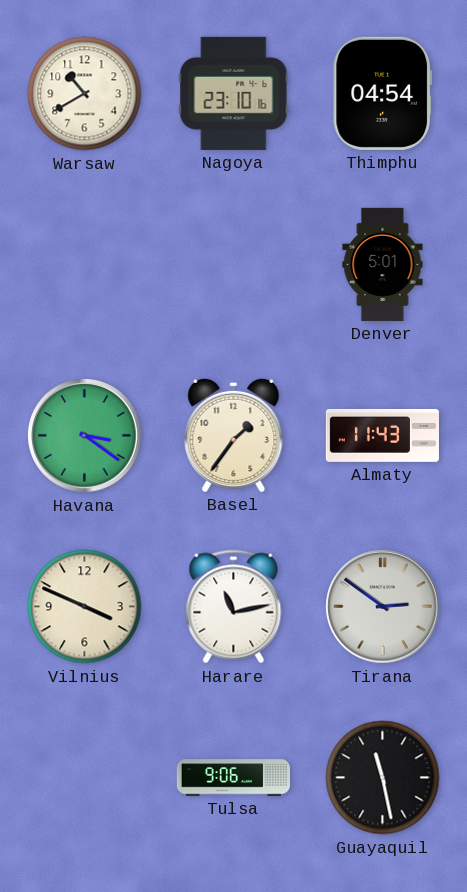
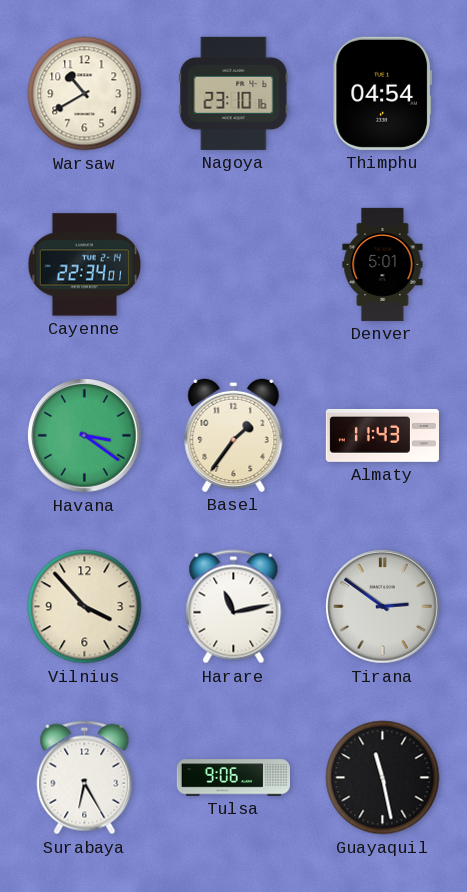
Cayenne: none -> 22:34 (85, 265)
Vilnius: 3:49 -> 3:53 (85, 607)
Surabaya: none -> 6:25 (85, 778)
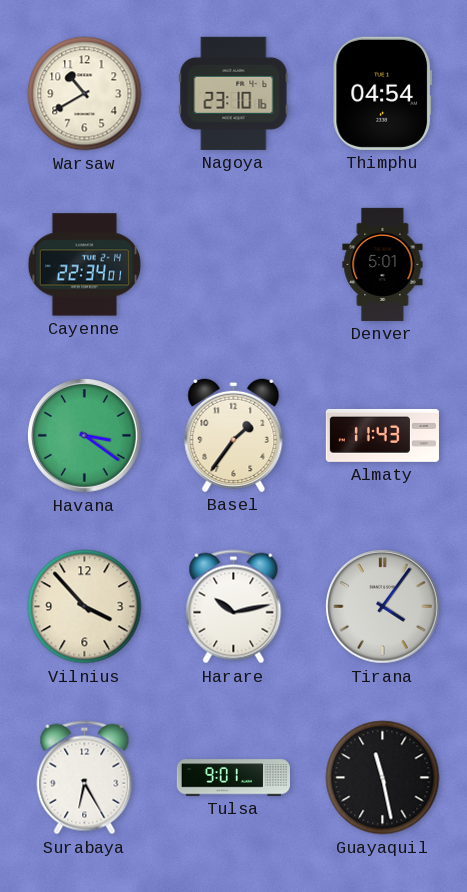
Harare: 11:13 -> 10:13 (234, 607)
Tirana: 2:51 -> 4:06 (383, 607)
Tulsa: 9:06 -> 9:01 (233, 778)
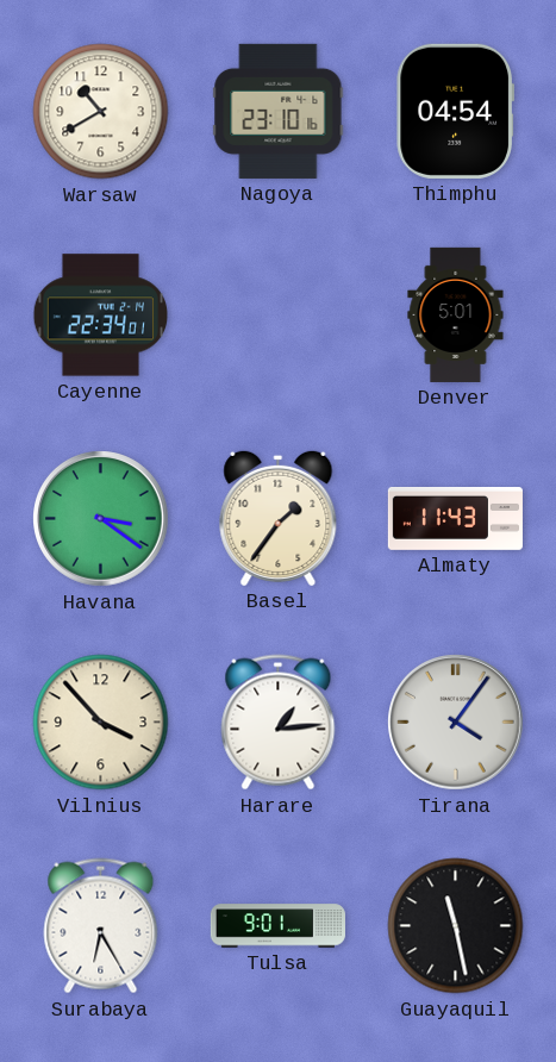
Harare: 10:13 -> 1:14 (279, 723)
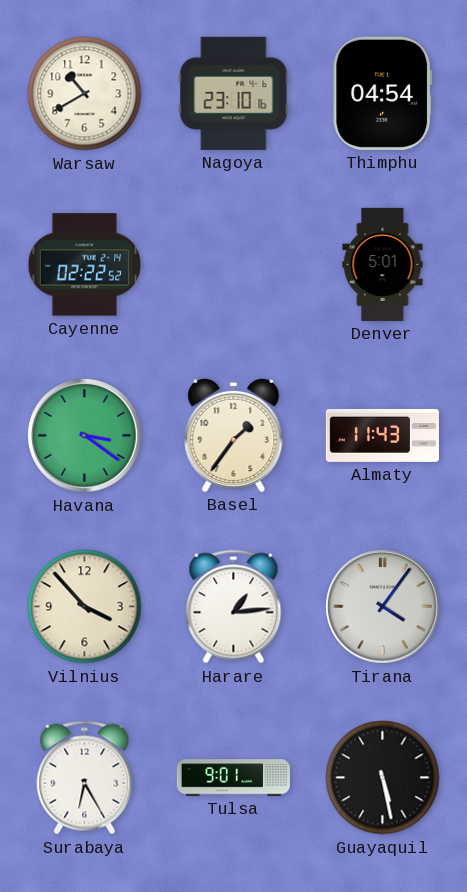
Cayenne: 22:34 -> 02:22 (85, 265)
Guayaquil: 11:28 -> 5:28 (383, 778)
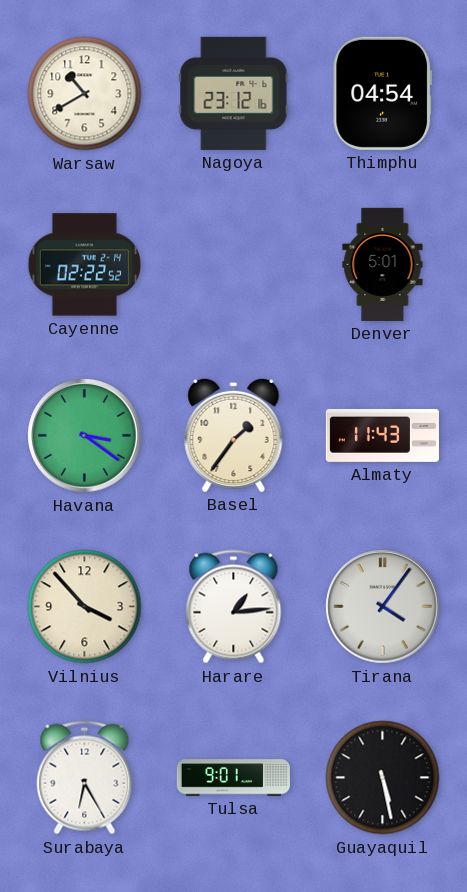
Nagoya: 23:10 -> 23:12 (234, 93)
